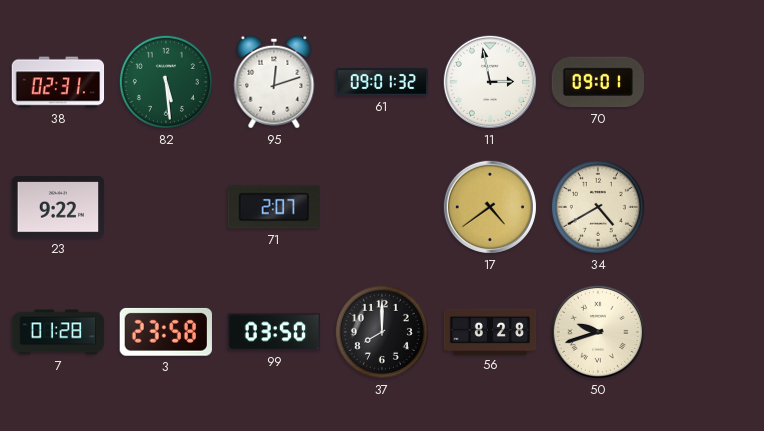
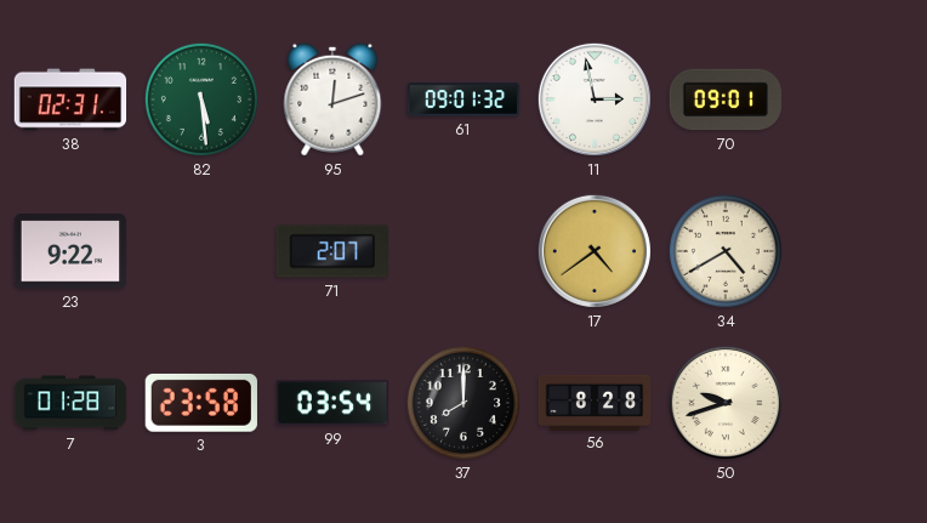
99: 03:50 -> 03:54 (332, 403)
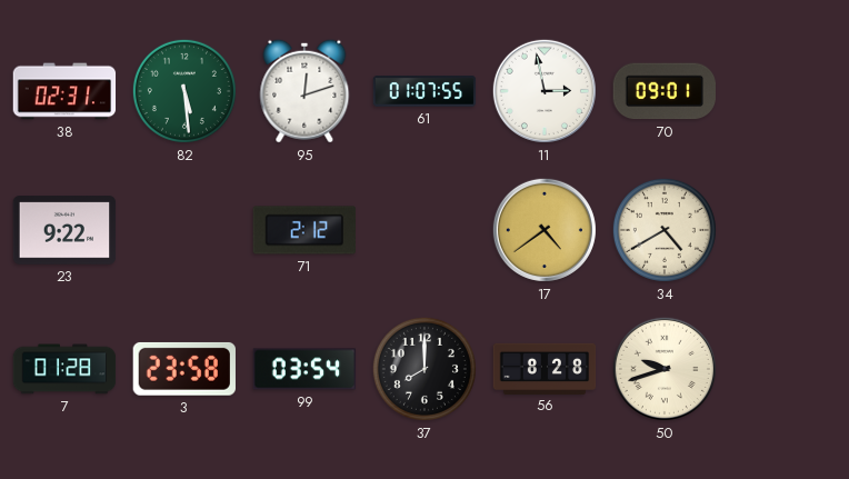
61: 09:01 -> 01:07 (425, 91)
71: 2:07 -> 2:12 (304, 230)
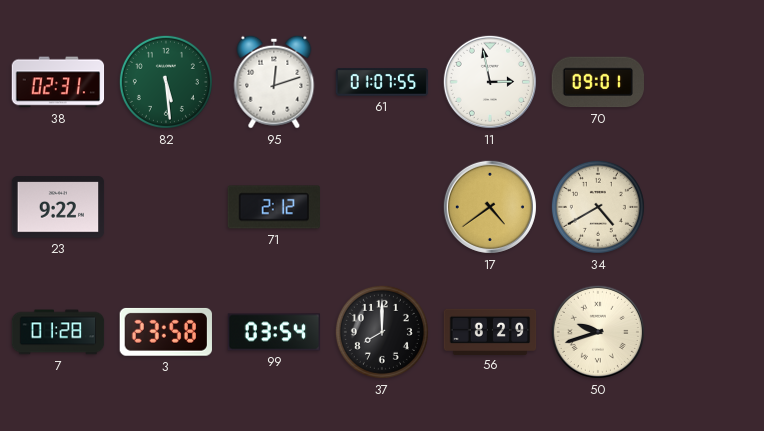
56: 8:28 -> 8:29 (490, 331)
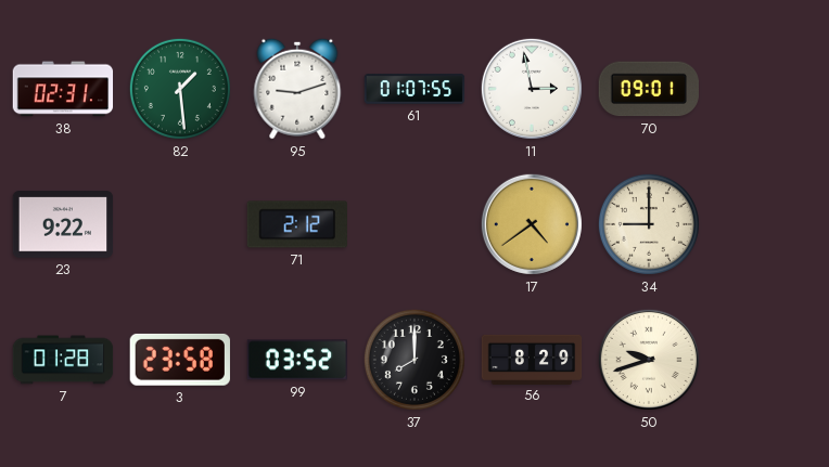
82: 5:29 -> 1:29 (180, 89)
95: 12:12 -> 9:12 (297, 89)
34: 4:40 -> 9:00 (649, 224)
99: 03:54 -> 03:52 (297, 360)
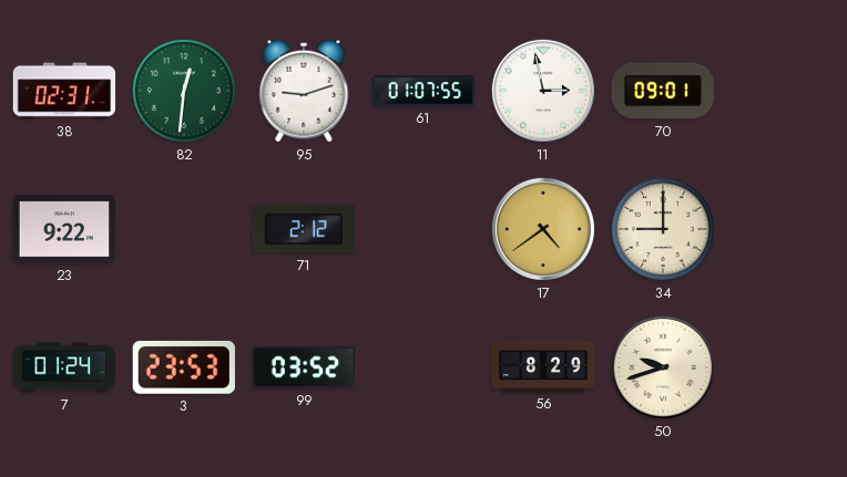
82: 1:29 -> 12:31 (184, 91)
7: 01:28 -> 01:24 (64, 367)
3: 23:58 -> 23:53 (184, 367)
37: 8:00 -> none (414, 360)
